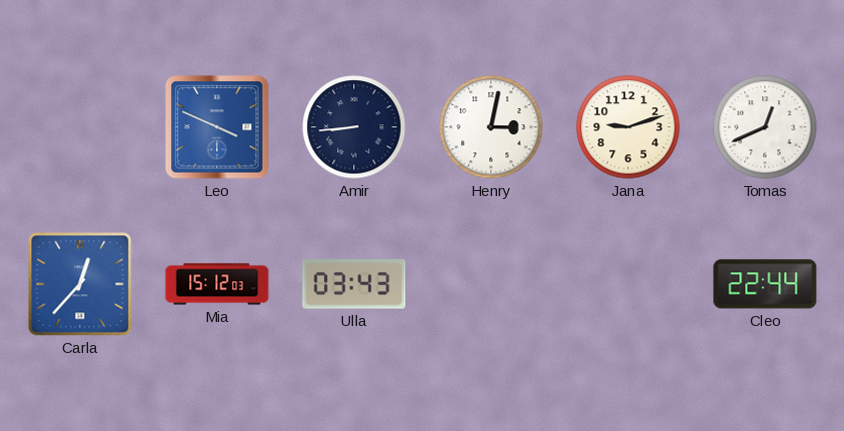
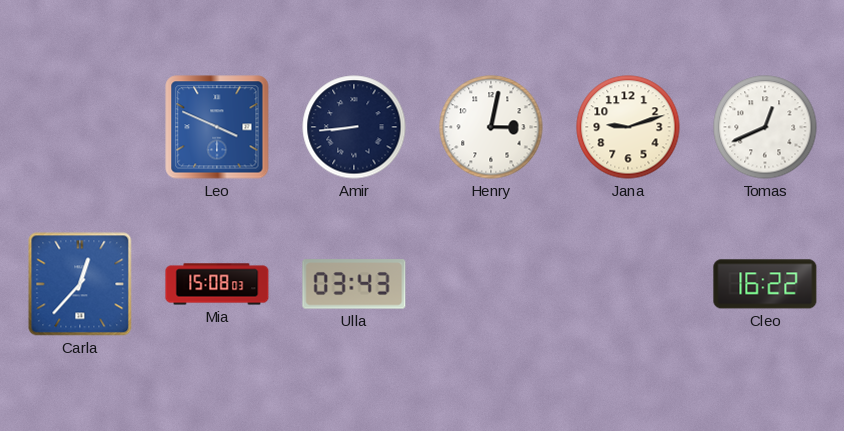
Mia: 15:12 -> 15:08 (217, 284)
Cleo: 22:44 -> 16:22 (765, 284)
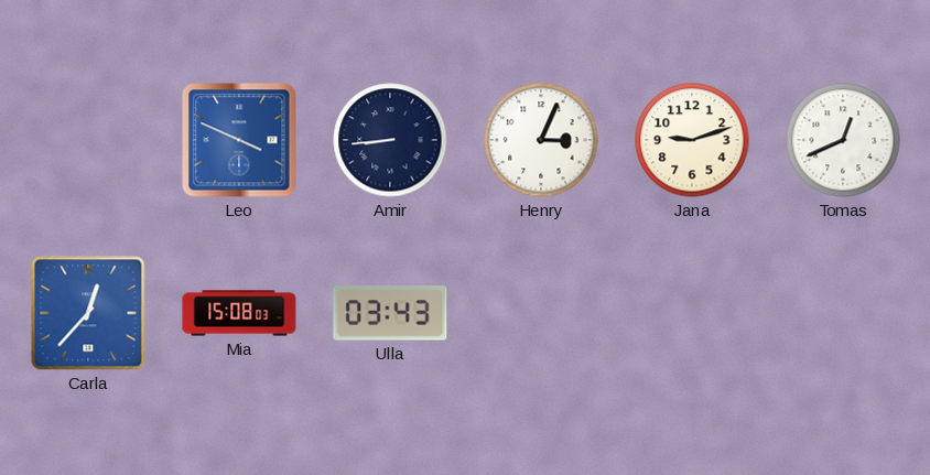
Henry: 3:02 -> 3:04 (541, 140)
Cleo: 16:22 -> none (765, 284)
